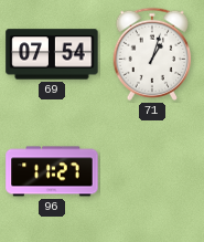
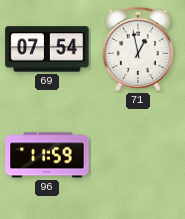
71: 1:03 -> 12:58 (138, 49)
96: 11:27 -> 11:59 (47, 155)
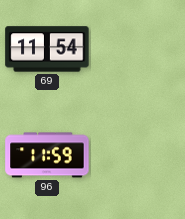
69: 07:54 -> 11:54 (47, 49)
71: 12:58 -> none (138, 49)
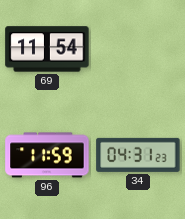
34: none -> 04:31 (138, 155)
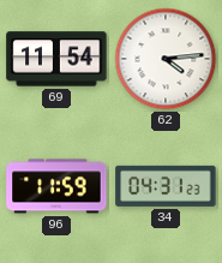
62: none -> 4:14 (166, 59)
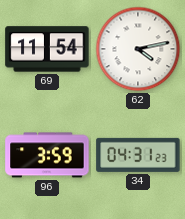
62: 4:14 -> 4:13 (138, 49)
96: 11:59 -> 3:59 (47, 155)
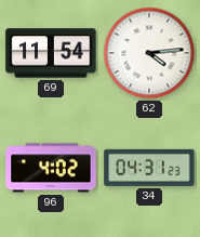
62: 4:13 -> 4:14 (149, 53)
96: 3:59 -> 4:02 (51, 168)
